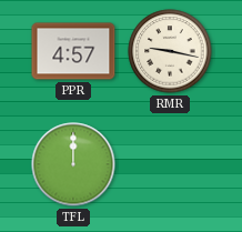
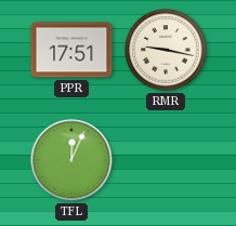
PPR: 4:57 -> 17:51 (71, 50)
TFL: 12:00 -> 12:04 (71, 160)
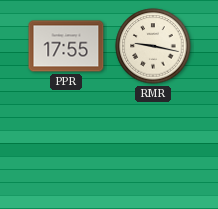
PPR: 17:51 -> 17:55 (66, 46)
TFL: 12:04 -> none (71, 160)
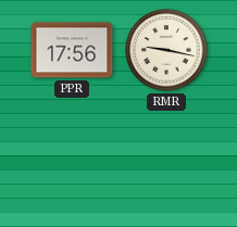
PPR: 17:55 -> 17:56 (72, 50)
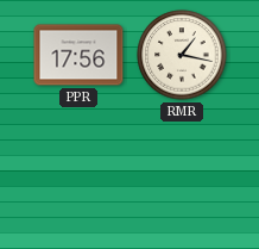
RMR: 9:17 -> 1:17 (182, 55)
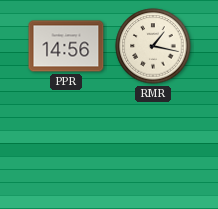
PPR: 17:56 -> 14:56 (66, 46)
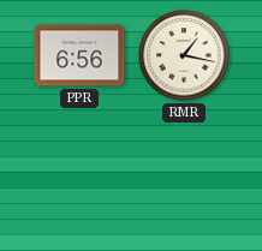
PPR: 14:56 -> 6:56 (79, 55)
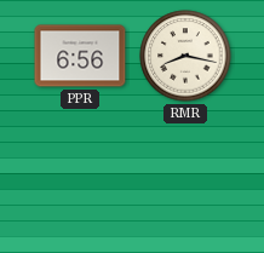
RMR: 1:17 -> 8:17 (185, 56)
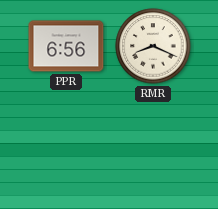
RMR: 8:17 -> 8:19 (153, 46)
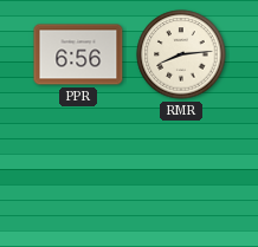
RMR: 8:19 -> 8:14 (181, 54)
